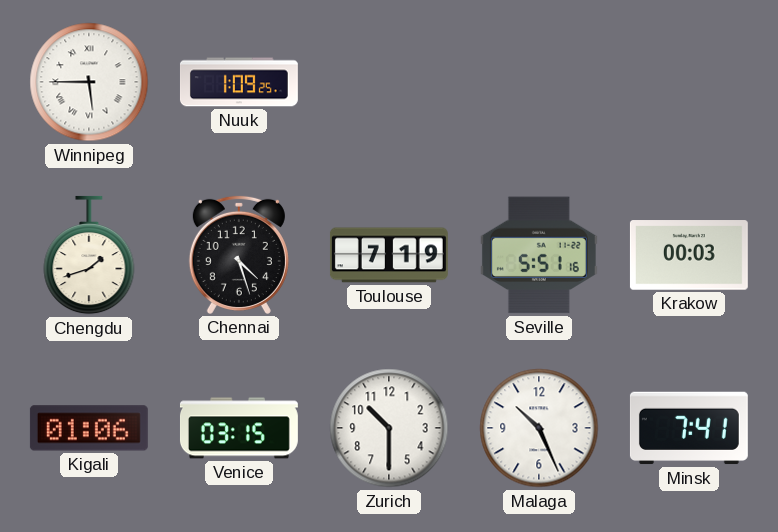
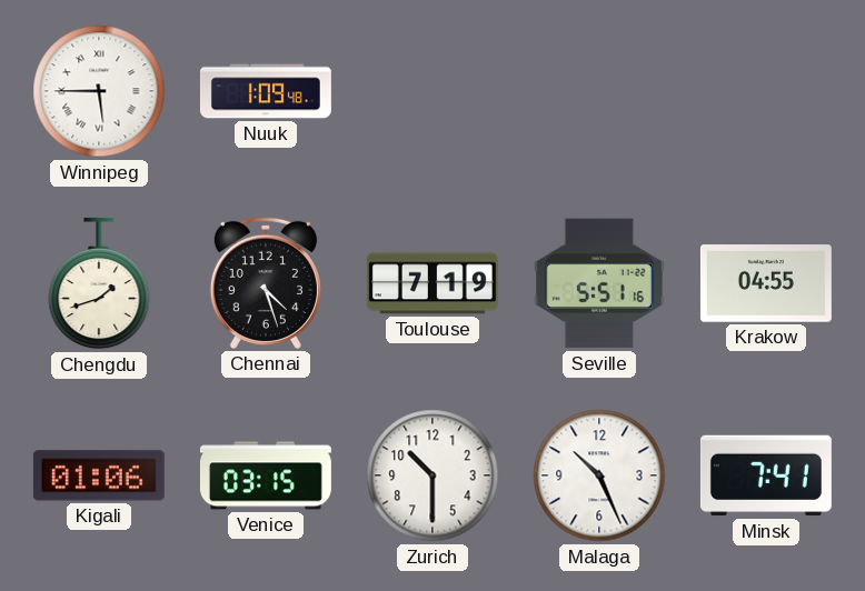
Nuuk: 1:09:25 -> 1:09:48 (266, 91)
Krakow: 00:03 -> 04:55 (766, 283)
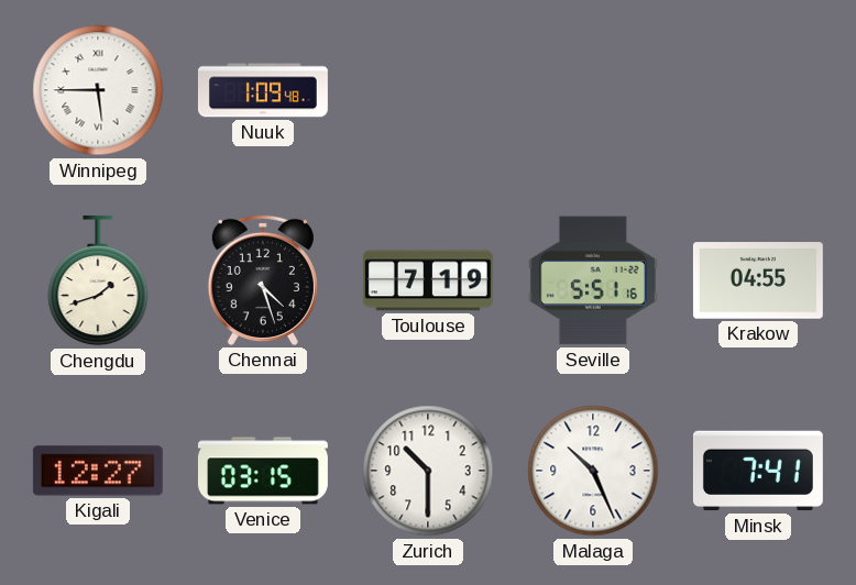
Kigali: 01:06 -> 12:27 (98, 471)
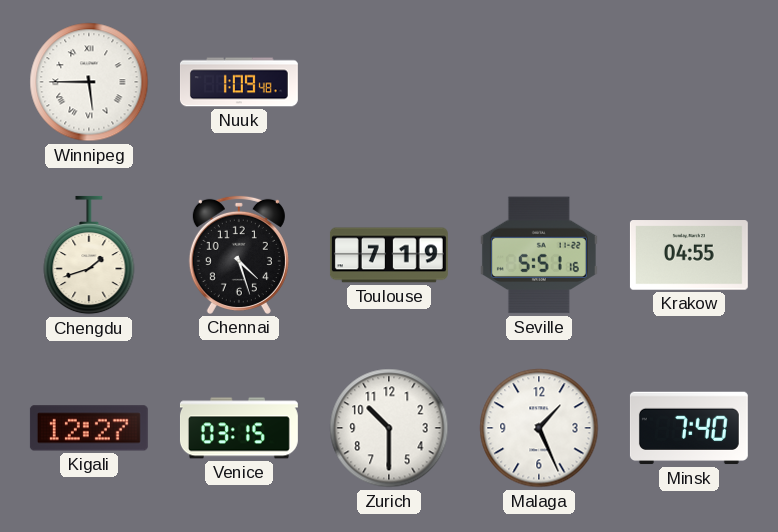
Malaga: 10:26 -> 1:26 (539, 428)
Minsk: 7:41 -> 7:40 (689, 428)
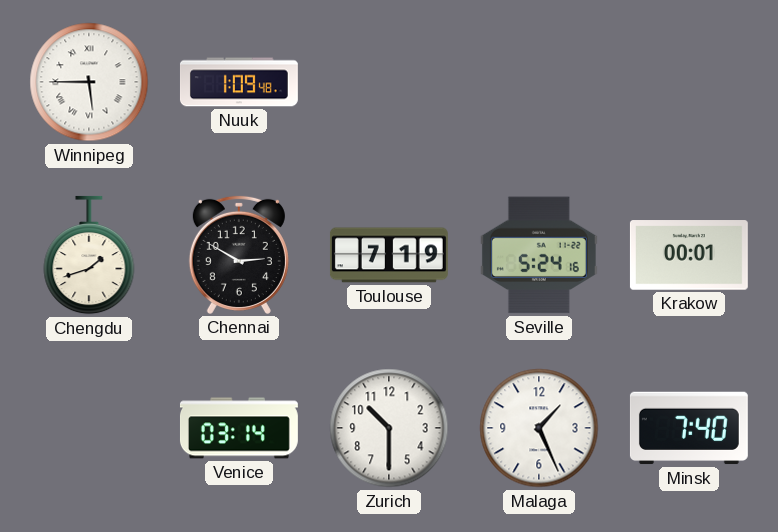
Chennai: 4:27 -> 2:50 (239, 255)
Seville: 5:51 -> 5:24 (539, 255)
Krakow: 04:55 -> 00:01 (689, 255)
Kigali: 12:27 -> none (89, 428)
Venice: 03:15 -> 03:14 (239, 428)
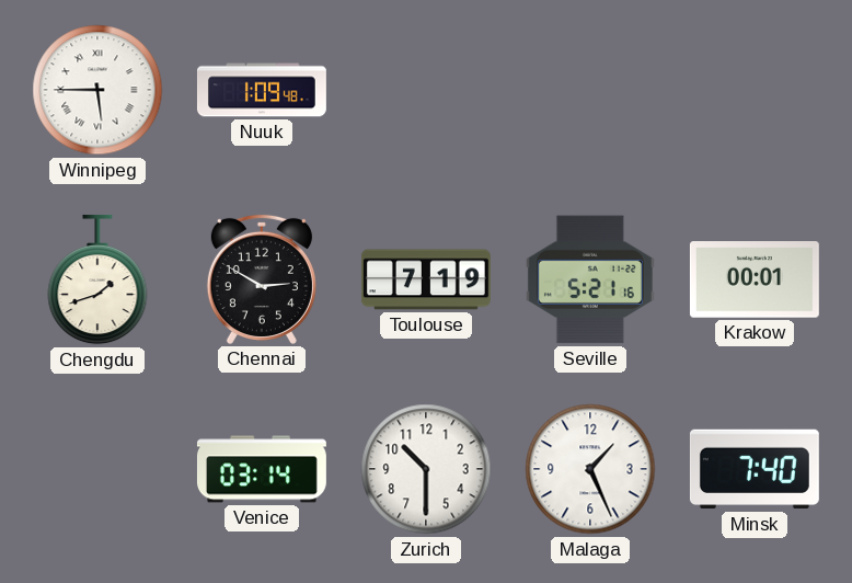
Seville: 5:24 -> 5:21 (590, 279)
